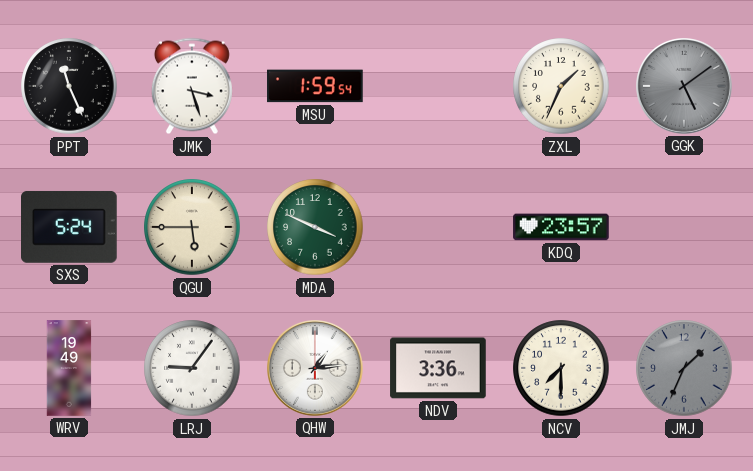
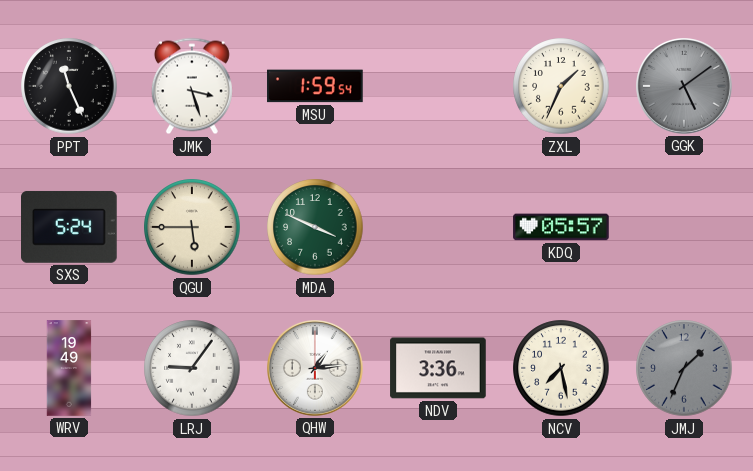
KDQ: 23:57 -> 05:57 (561, 227)
NCV: 7:30 -> 7:28 (561, 368)
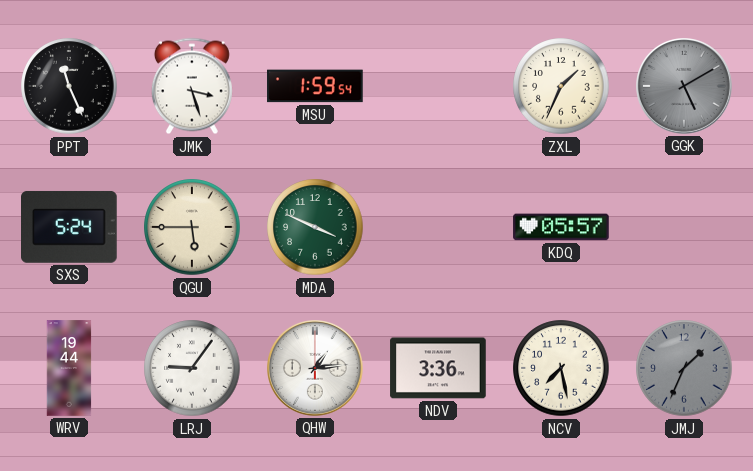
GGK: 5:09 -> 5:10 (685, 87)
WRV: 19:49 -> 19:44 (69, 368)
